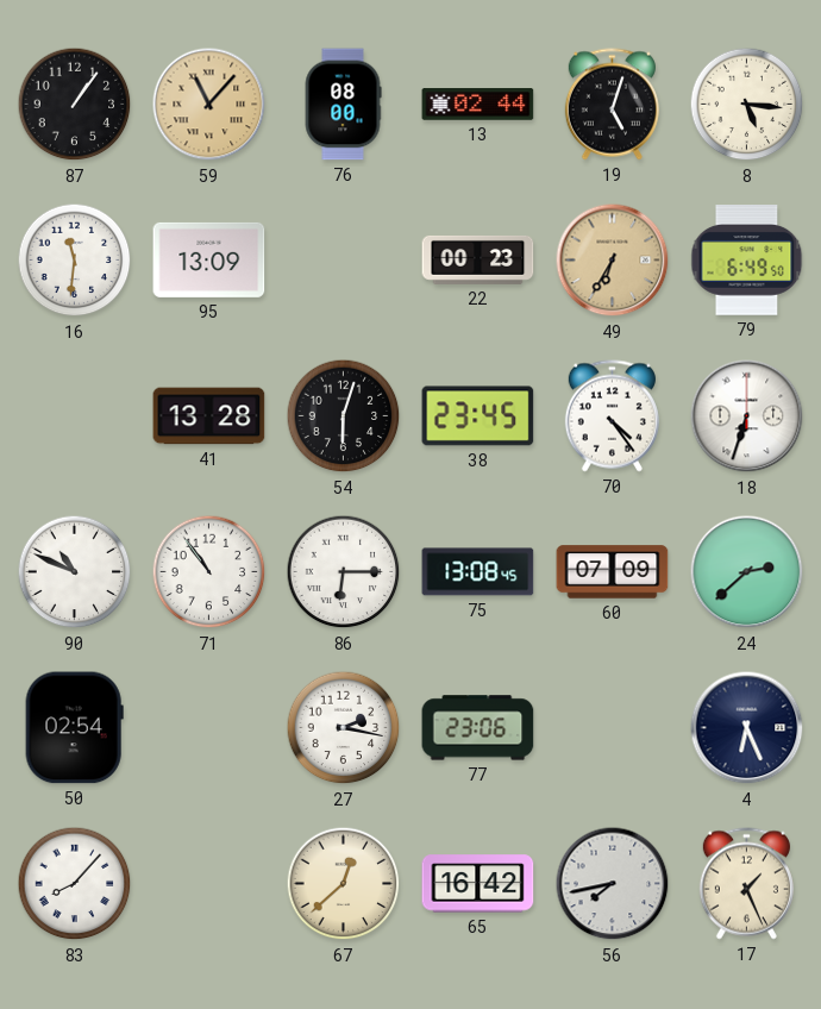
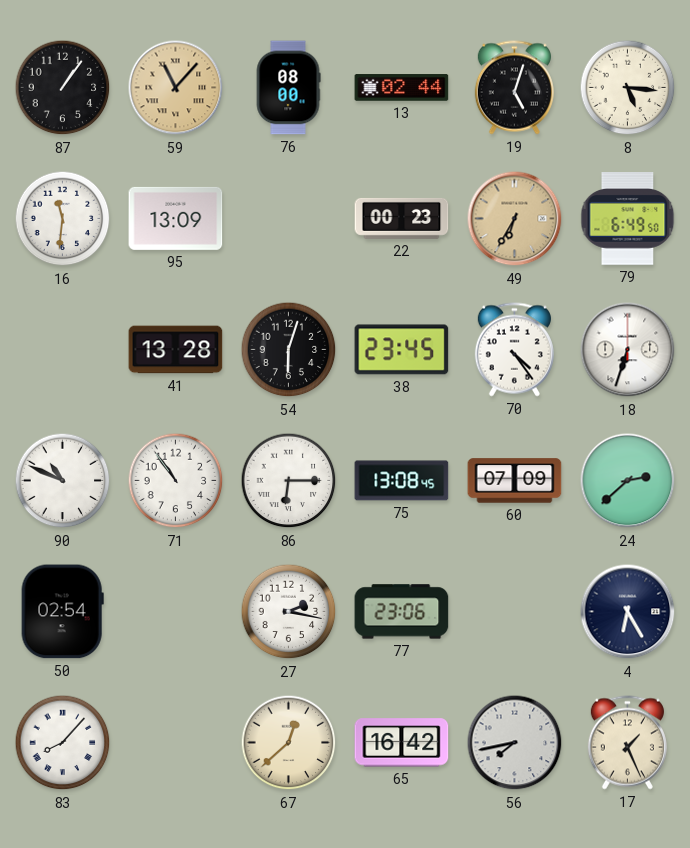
4: 6:26 -> 6:25 (628, 612)
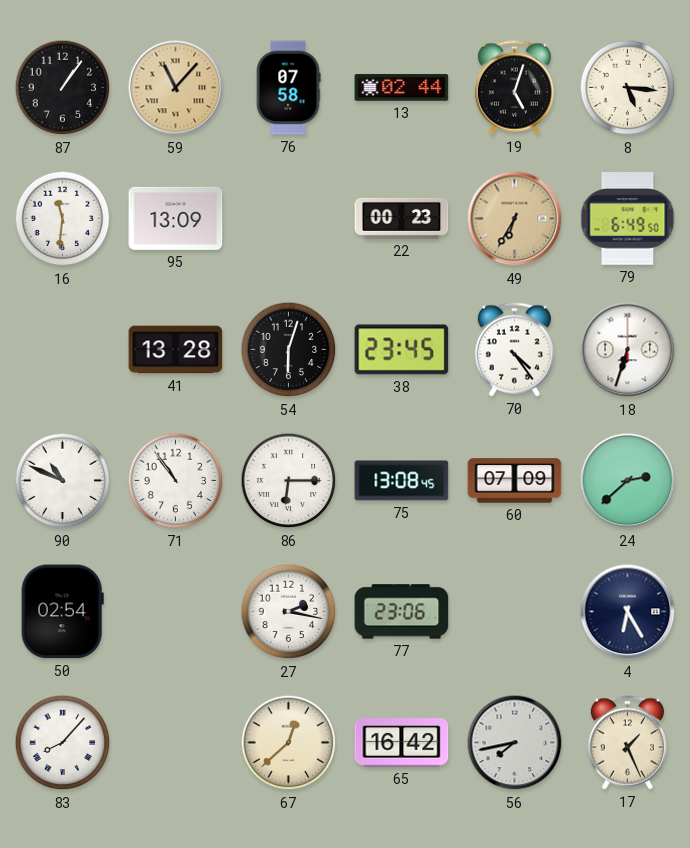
76: 08:00 -> 07:58 (288, 88)
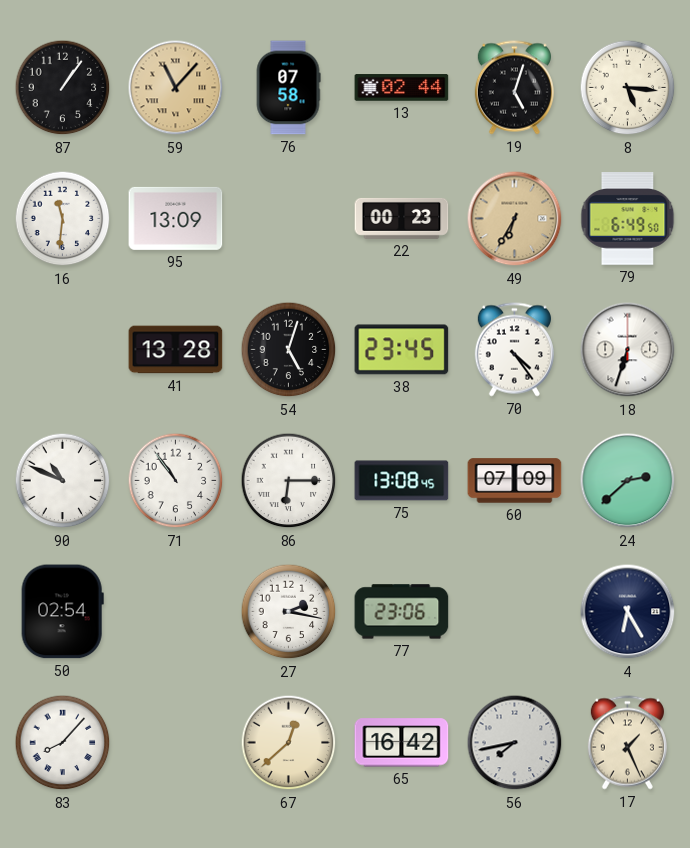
54: 6:03 -> 5:03 (289, 350)
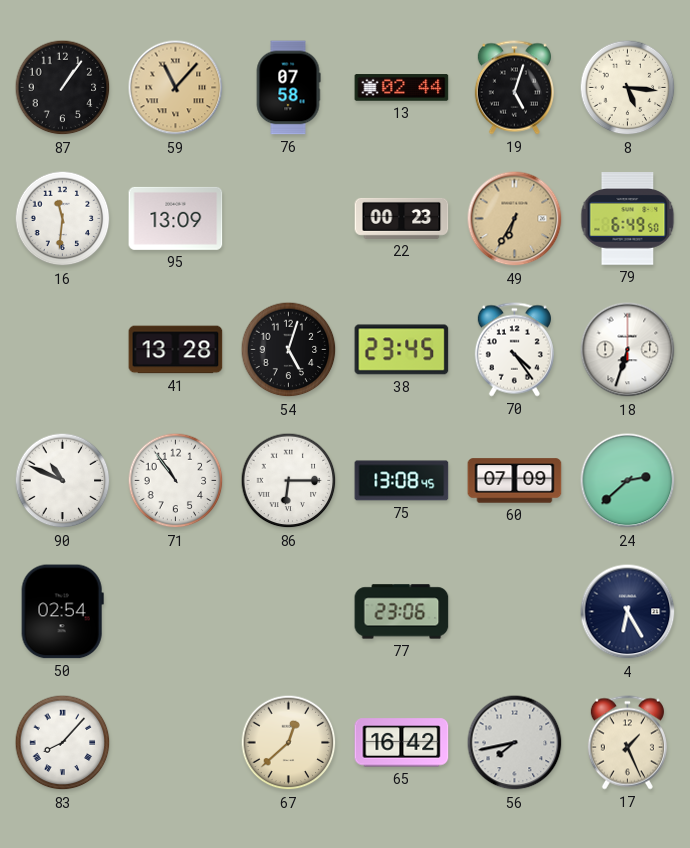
27: 2:17 -> none (289, 612)
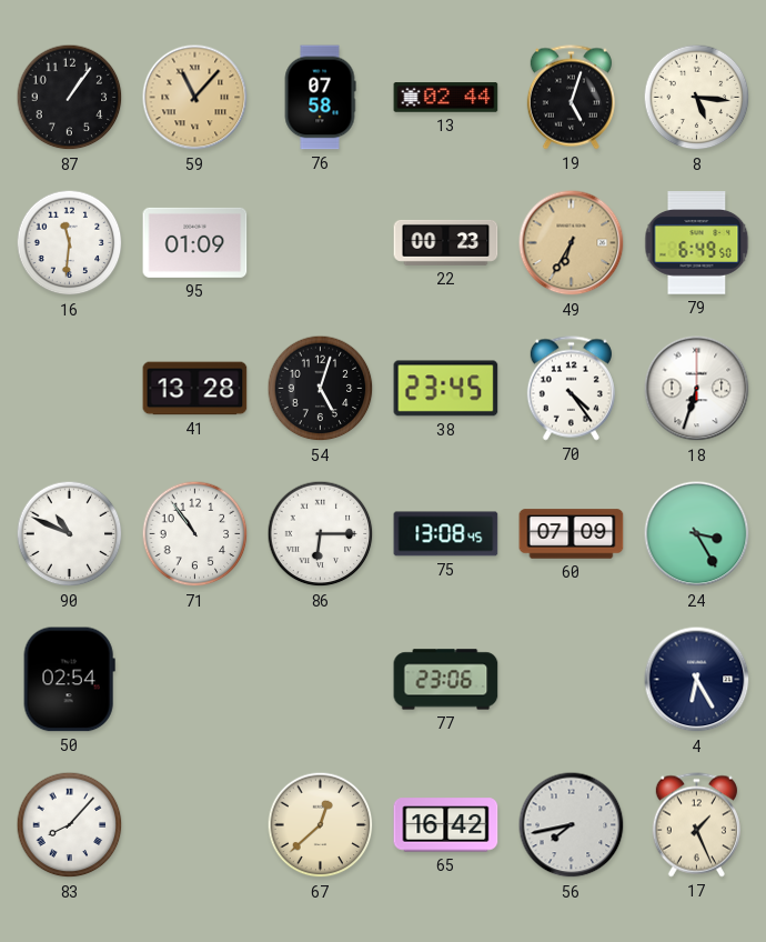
95: 13:09 -> 01:09 (195, 242)
24: 2:38 -> 3:25 (697, 534)
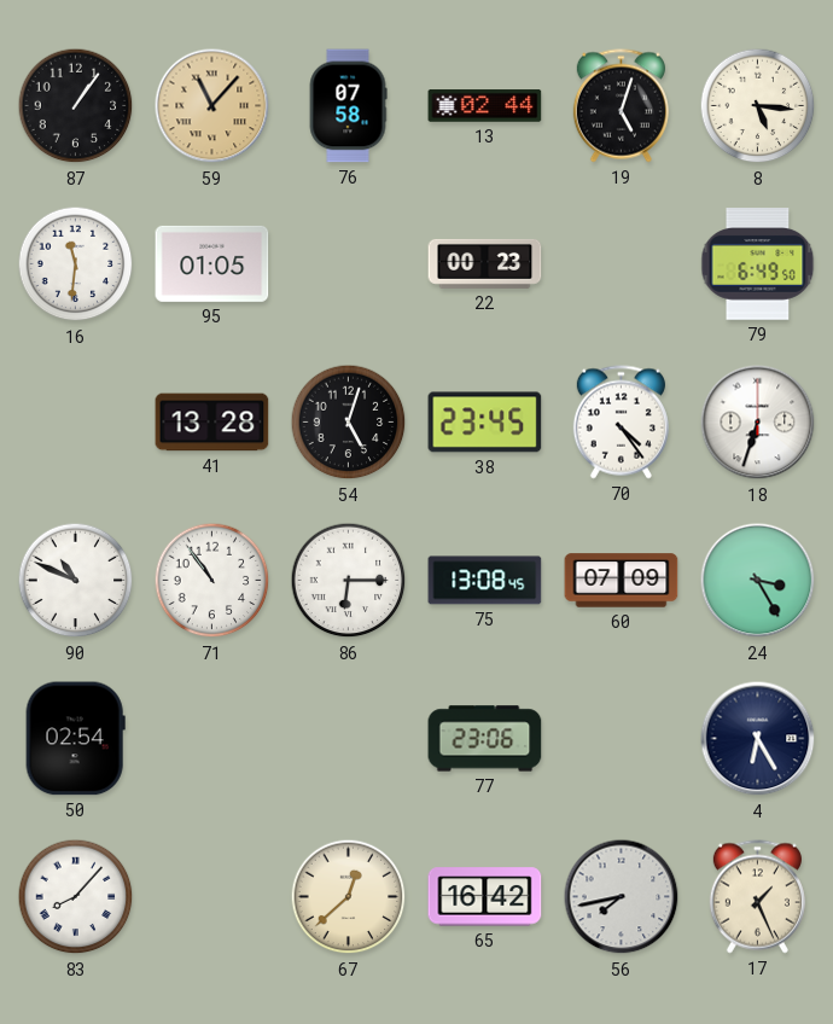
95: 01:09 -> 01:05 (212, 263)
49: 6:35 -> none (572, 243)
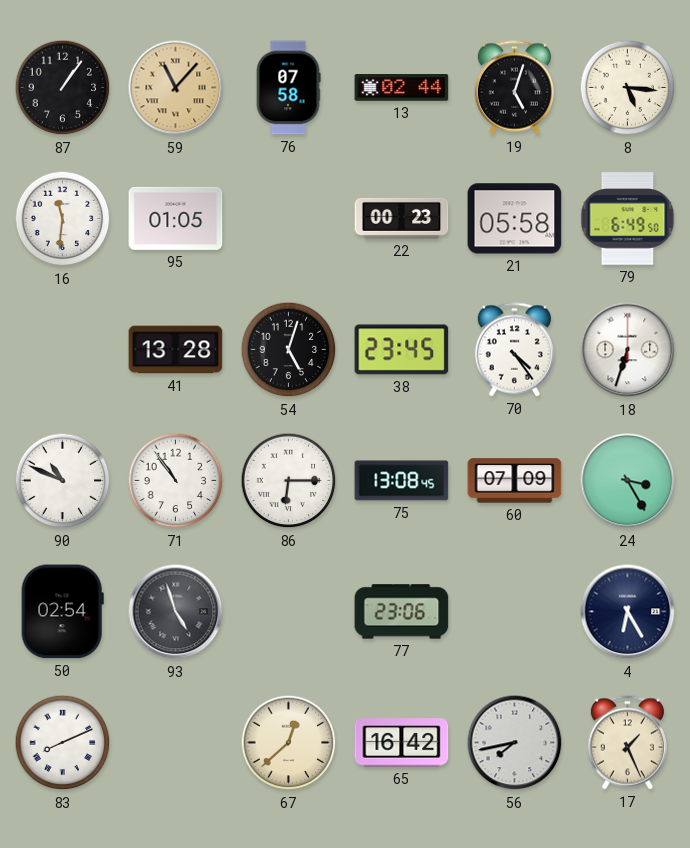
21: none -> 05:58 (515, 219)
93: none -> 4:57 (176, 612)
83: 8:07 -> 8:11 (63, 743)
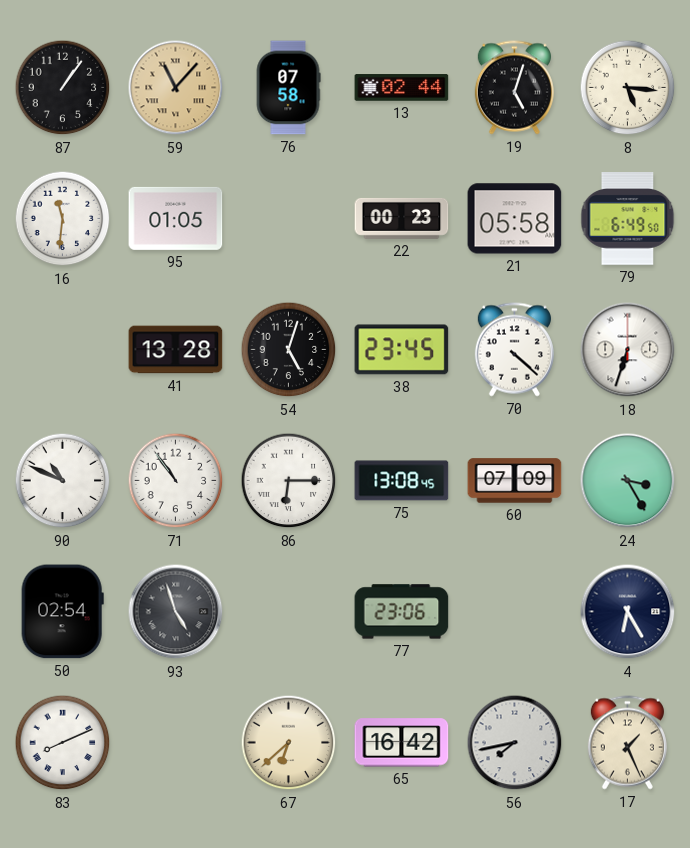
70: 4:24 -> 4:22 (514, 350)
67: 12:38 -> 6:38 (289, 743)
